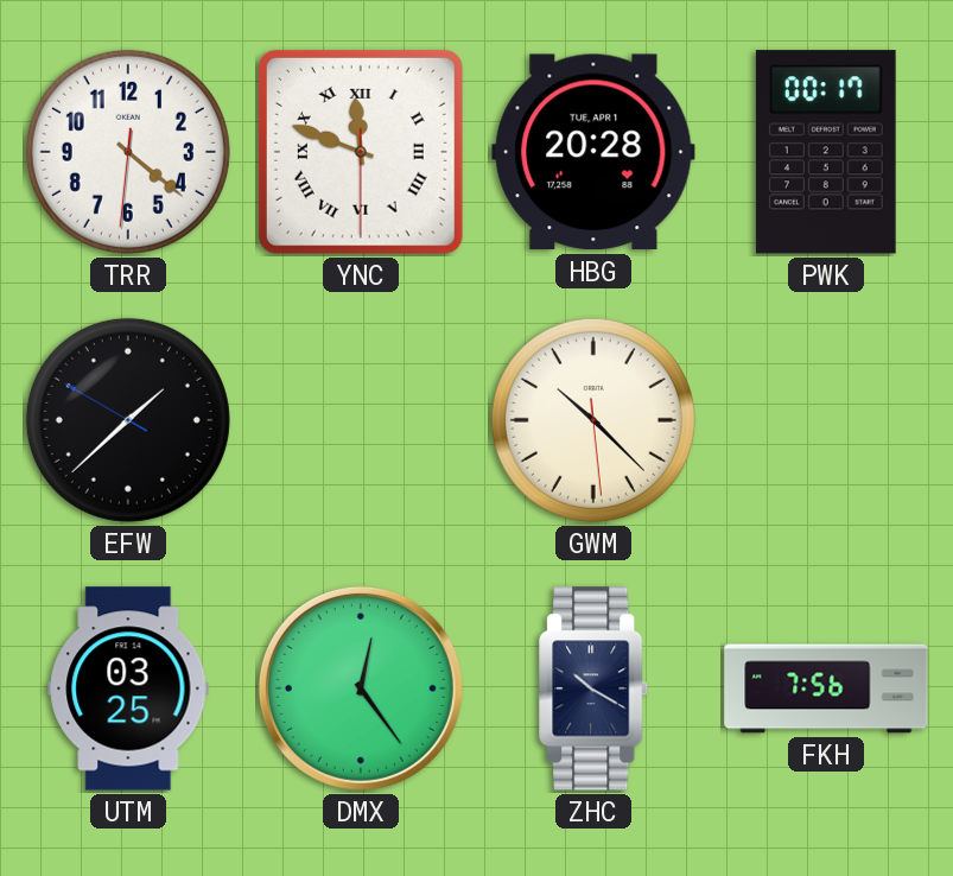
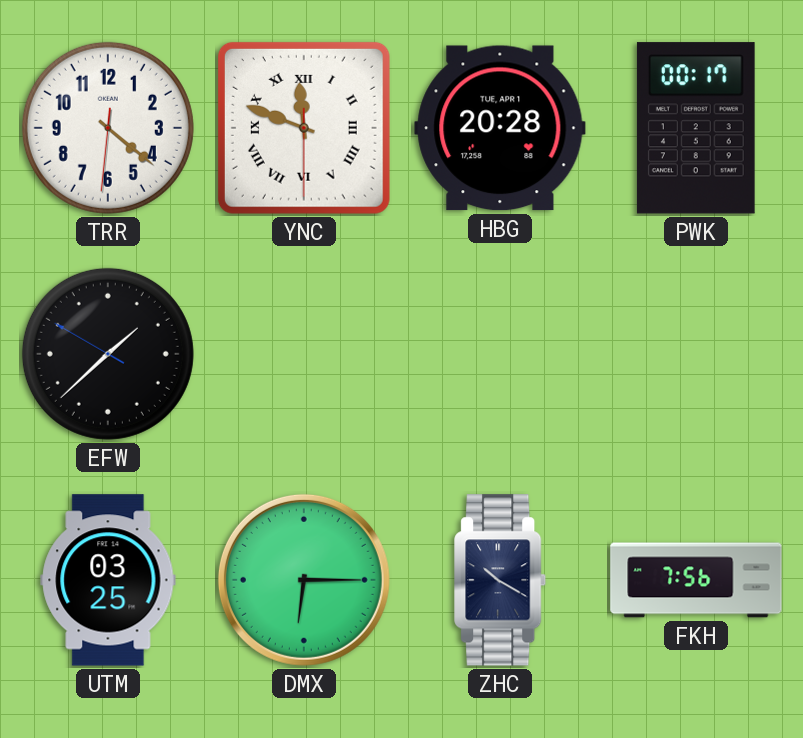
GWM: 10:22 -> none (593, 420)
DMX: 12:24 -> 6:15 (304, 580)
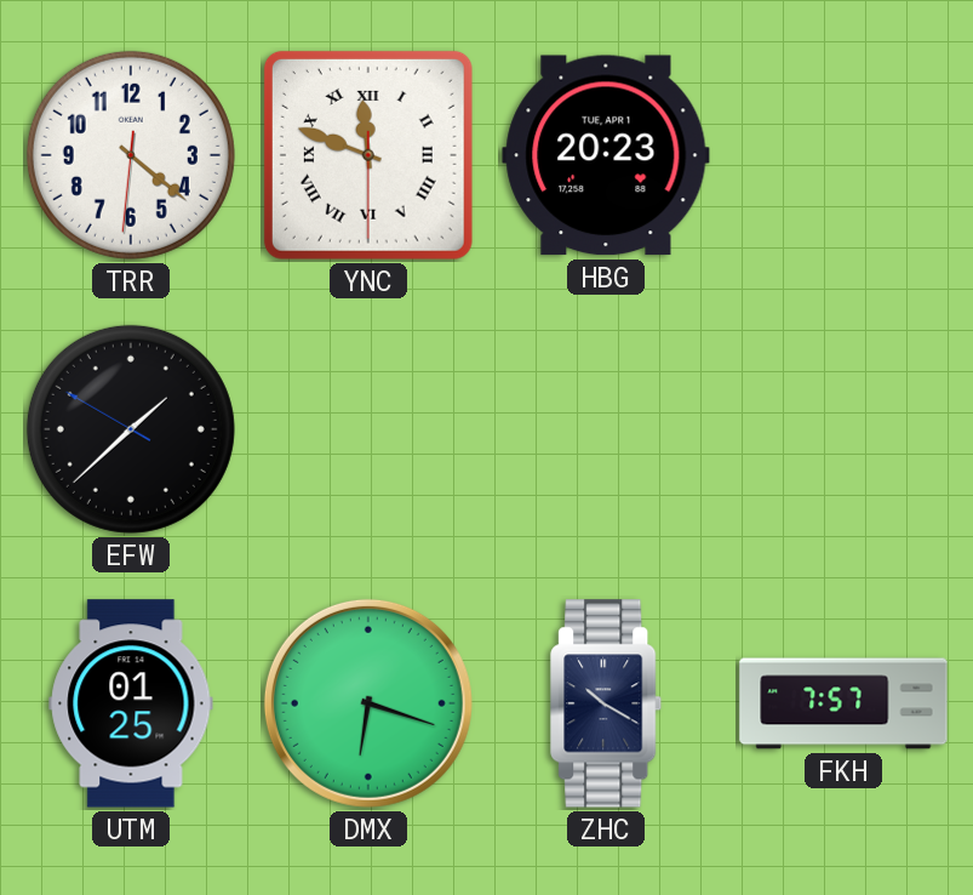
HBG: 20:28 -> 20:23 (606, 155)
PWK: 00:17 -> none (696, 128)
UTM: 03:25 -> 01:25 (131, 703)
DMX: 6:15 -> 6:18 (368, 703)
FKH: 7:56 -> 7:57 (843, 703)
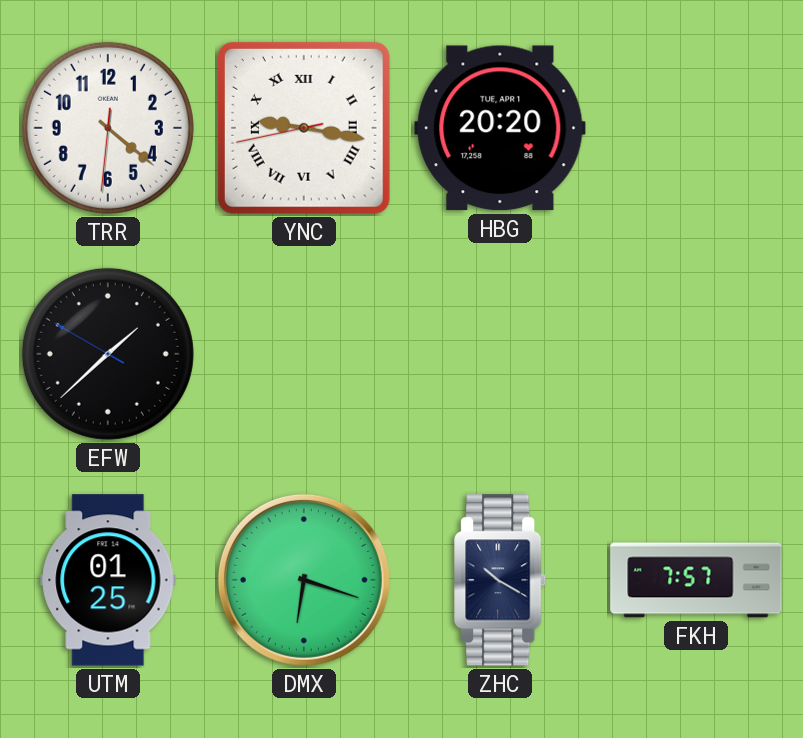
YNC: 11:48 -> 9:16 (304, 128)
HBG: 20:23 -> 20:20 (500, 128)
